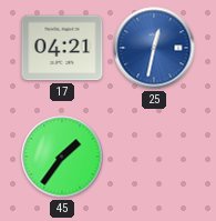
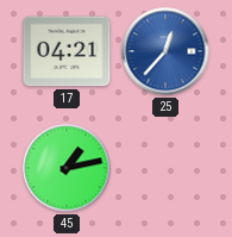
25: 12:32 -> 12:37 (165, 51)
45: 1:36 -> 1:13 (67, 168)
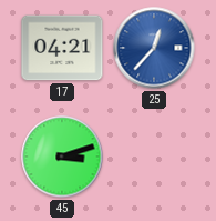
45: 1:13 -> 3:12 (62, 157)
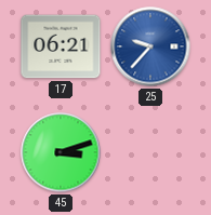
17: 04:21 -> 06:21 (61, 46)
25: 12:37 -> 9:37 (150, 46)
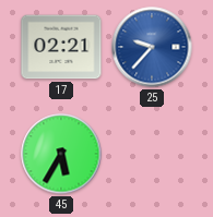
17: 06:21 -> 02:21 (61, 47)
45: 3:12 -> 5:35 (61, 154)
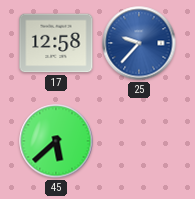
17: 02:21 -> 12:58 (56, 43)
45: 5:35 -> 5:38 (56, 141)
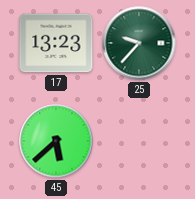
17: 12:58 -> 13:23 (56, 43)
25 dial: blue -> green (139, 43)
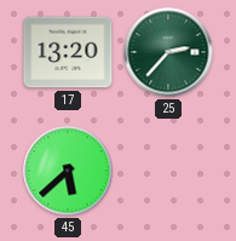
17: 13:23 -> 13:20 (68, 52)
25: 9:37 -> 2:37 (168, 52)
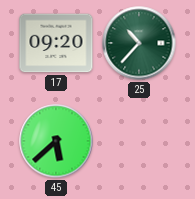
17: 13:20 -> 09:20 (56, 43)
25: 2:37 -> 10:37 (139, 43)
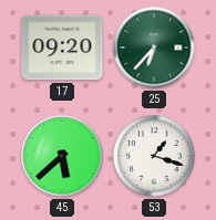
25: 10:37 -> 6:37 (154, 48)
53: none -> 1:18 (154, 156)
